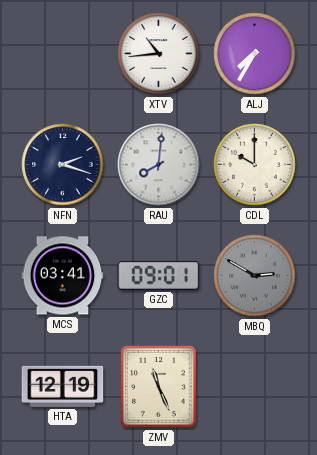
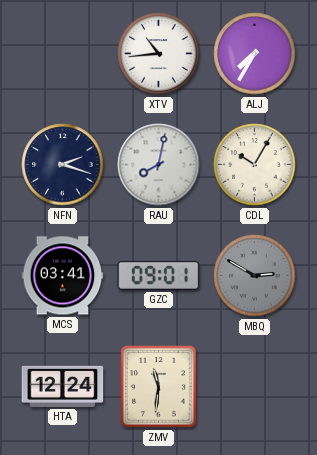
RAU: 8:01 -> 8:02 (159, 165)
CDL: 10:00 -> 10:05 (255, 165)
HTA: 12:19 -> 12:24 (63, 386)
ZMV: 11:26 -> 11:31 (159, 387)
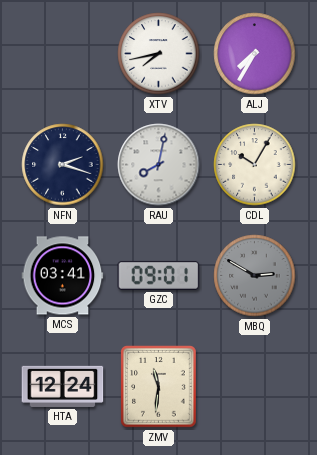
XTV: 10:44 -> 7:43 (159, 54)
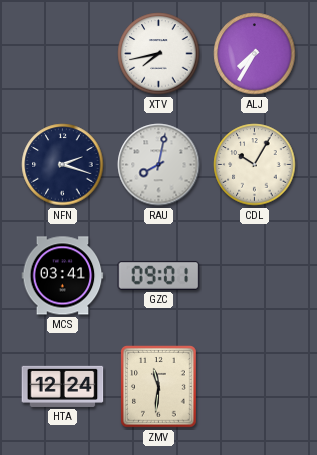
MBQ: 2:50 -> none (255, 276)
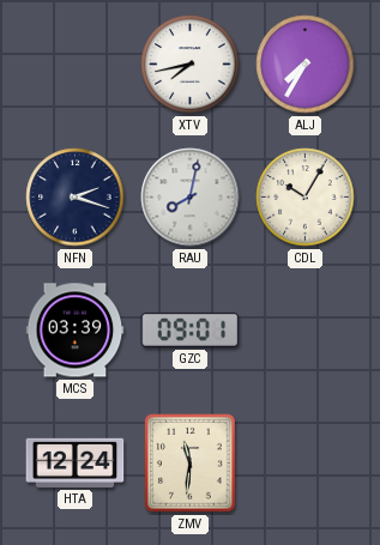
MCS: 03:41 -> 03:39 (76, 331)
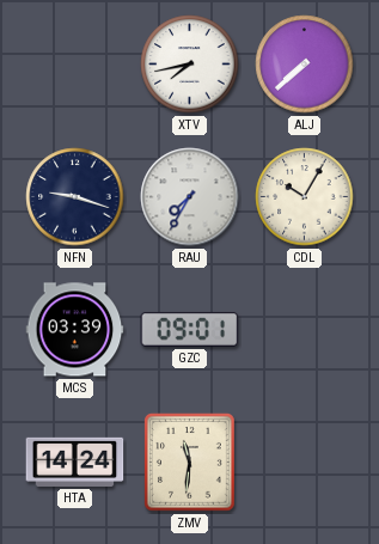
ALJ: 7:35 -> 7:38 (305, 65)
NFN: 2:18 -> 9:18 (75, 197)
RAU: 8:02 -> 7:35 (190, 197)
HTA: 12:24 -> 14:24 (75, 462)
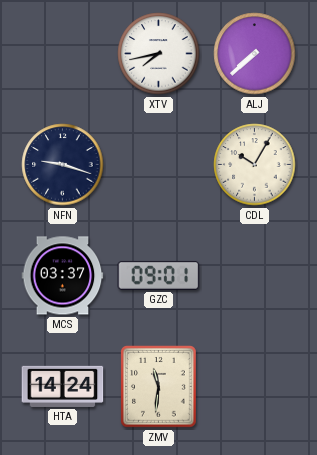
RAU: 7:35 -> none (190, 197)
MCS: 03:39 -> 03:37 (63, 276)
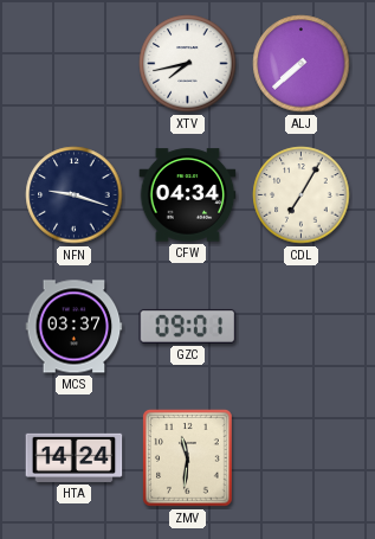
CFW: none -> 04:34 (188, 195)
CDL: 10:05 -> 7:05 (302, 195)
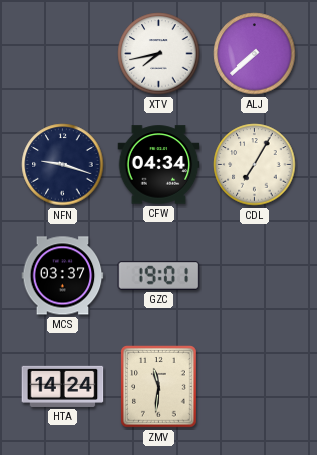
GZC: 09:01 -> 19:01 (159, 275)
